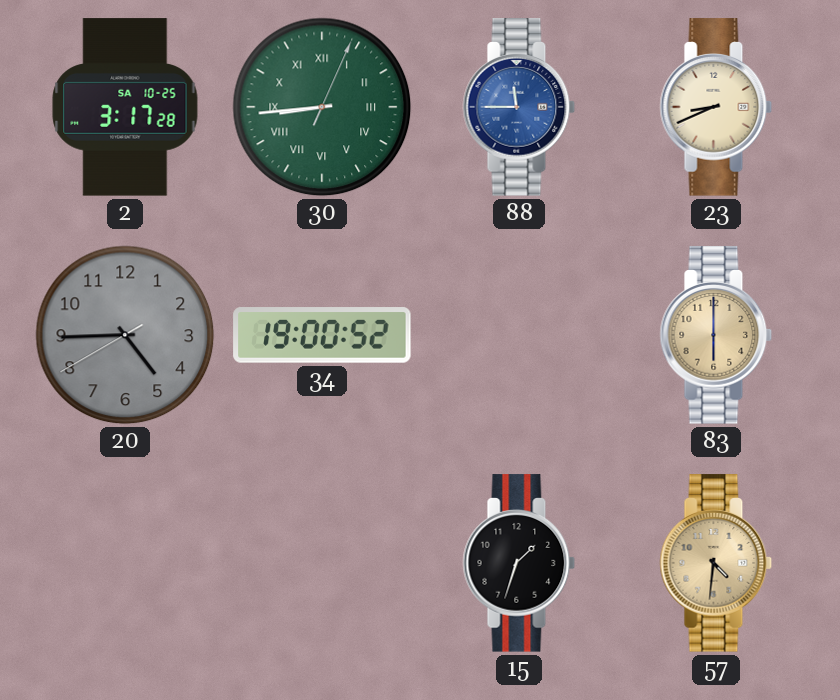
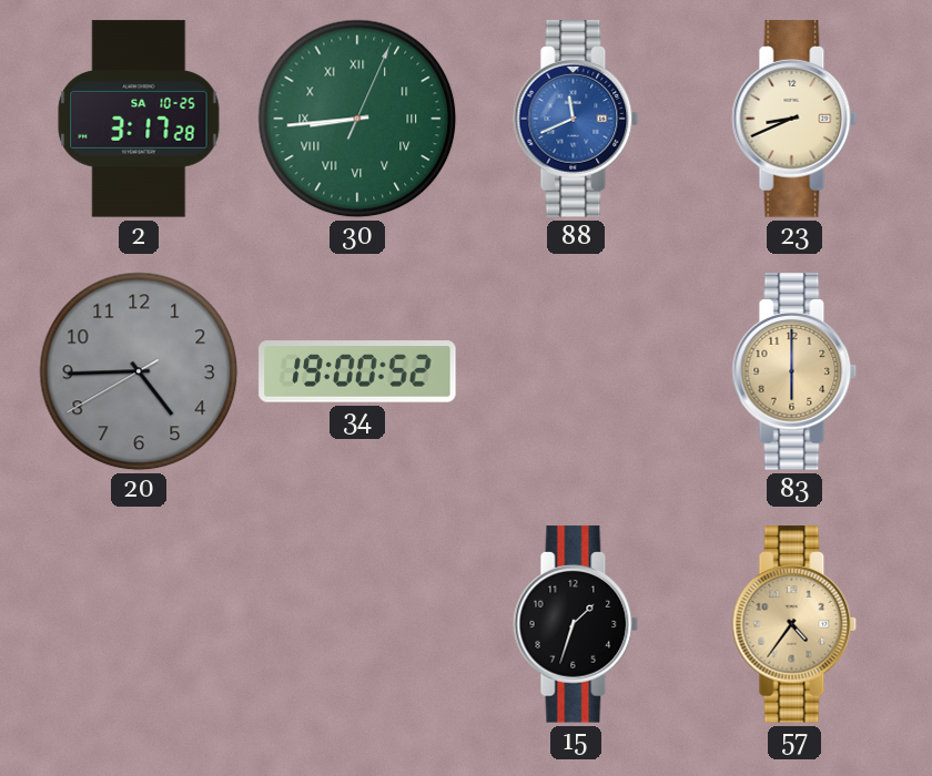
88: 11:45 -> 11:41 (576, 119)
57: 4:31 -> 4:36 (794, 624)
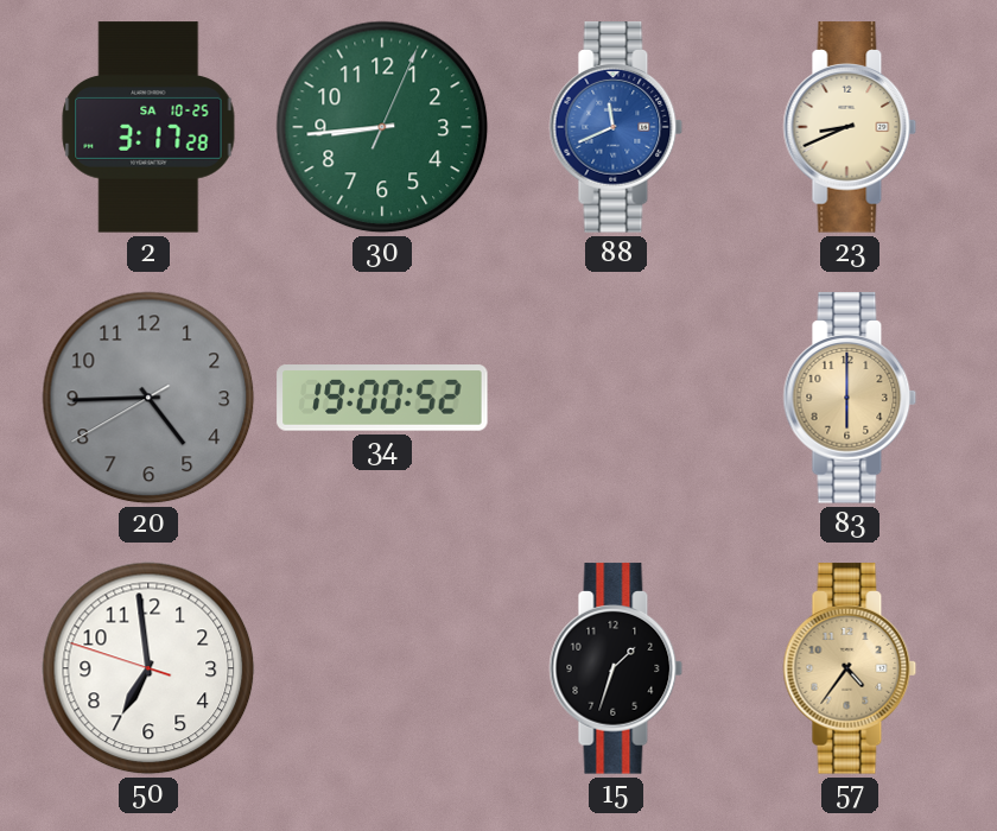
30 numerals: Roman -> Arabic (382, 127)
50: none -> 6:58 (148, 668)
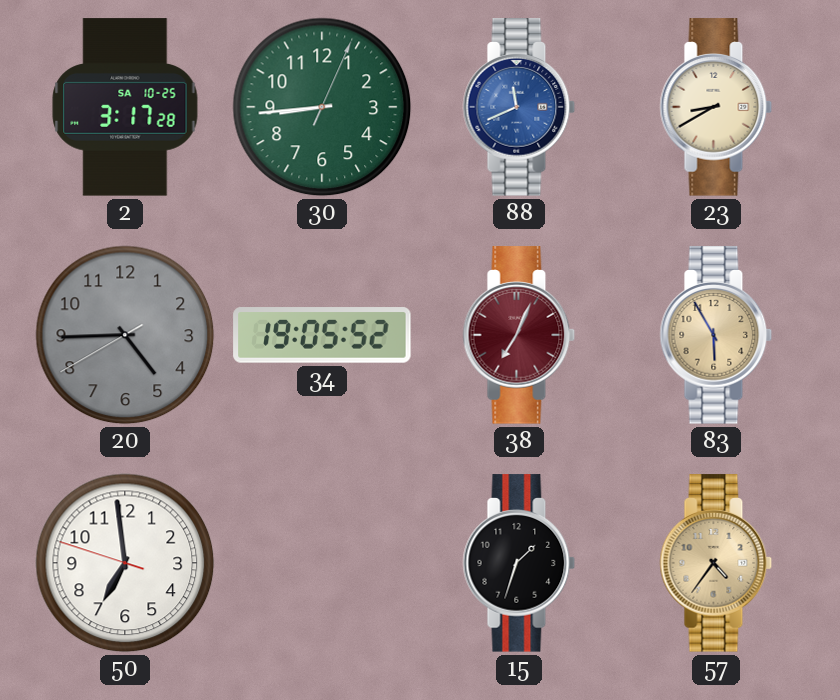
23: 8:41 -> 8:40 (716, 107)
34: 19:00 -> 19:05 (322, 335)
38: none -> 7:04 (519, 335)
83: 6:00 -> 5:55 (716, 335)
